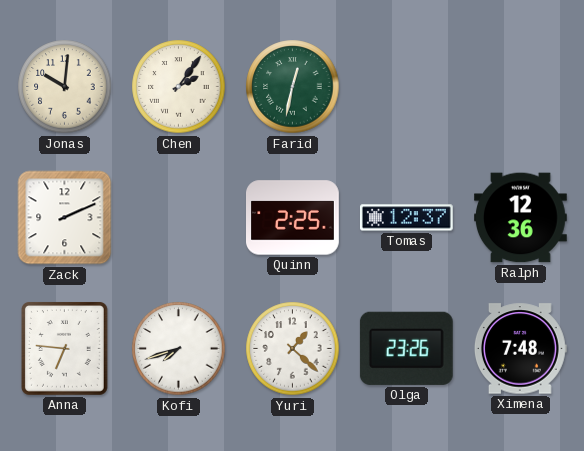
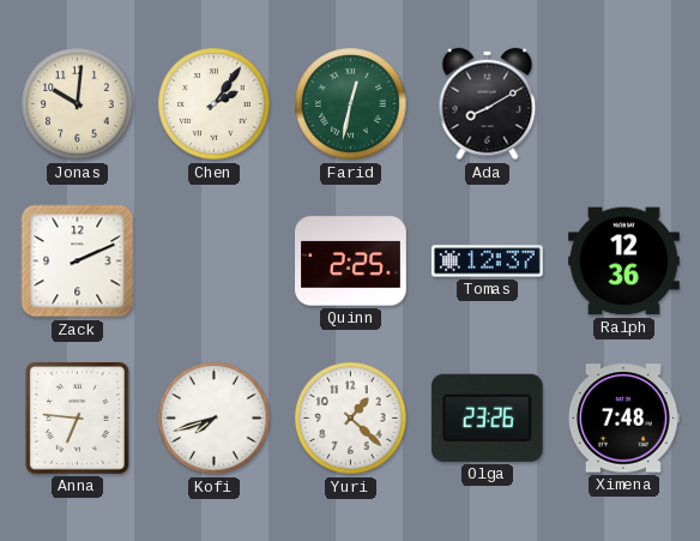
Ada: none -> 8:10 (488, 104)
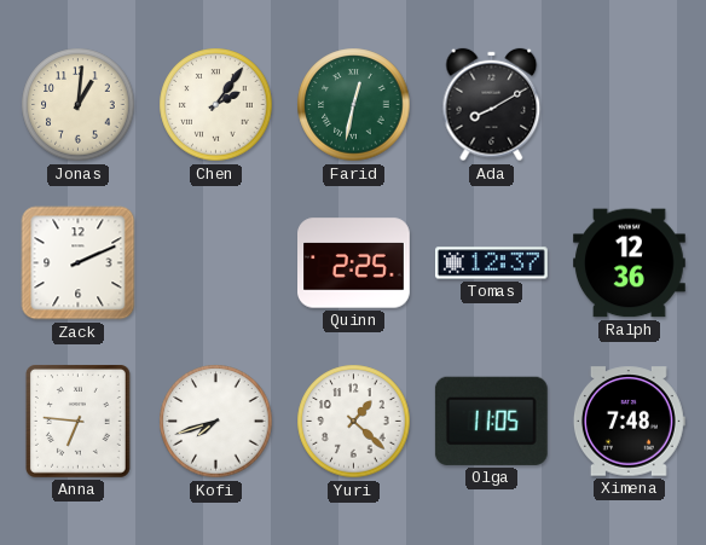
Jonas: 10:01 -> 1:01 (79, 105)
Olga: 23:26 -> 11:05 (491, 421)
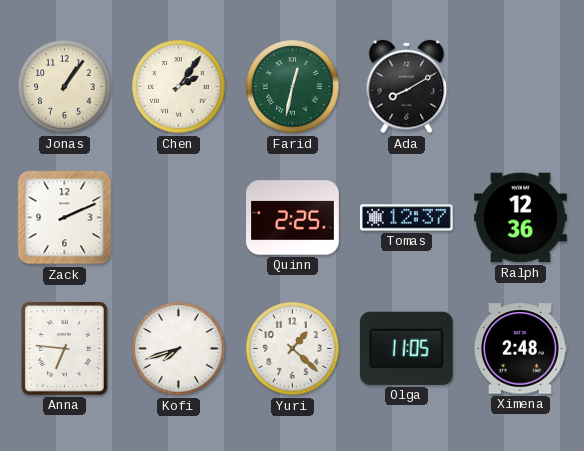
Jonas: 1:01 -> 1:06 (65, 87)
Ximena: 7:48 -> 2:48 (520, 349)
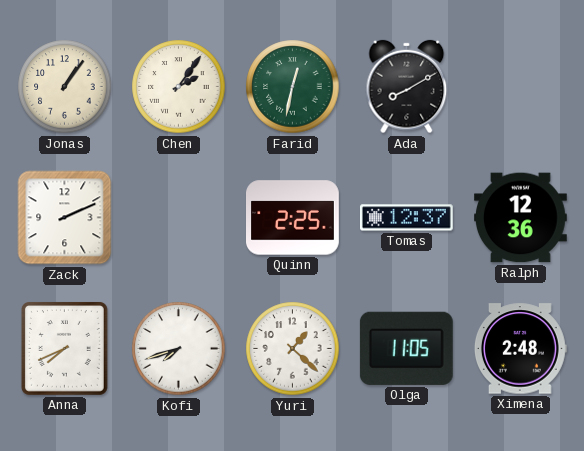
Anna: 6:46 -> 7:41 (64, 348)
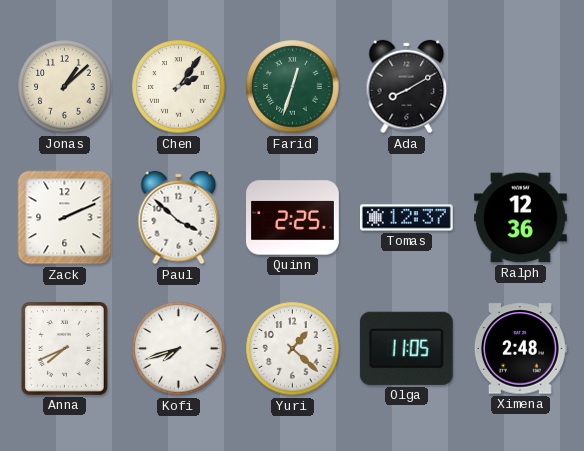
Jonas: 1:06 -> 1:08 (65, 87)
Farid: 12:32 -> 12:33 (293, 87)
Paul: none -> 3:52 (179, 218)
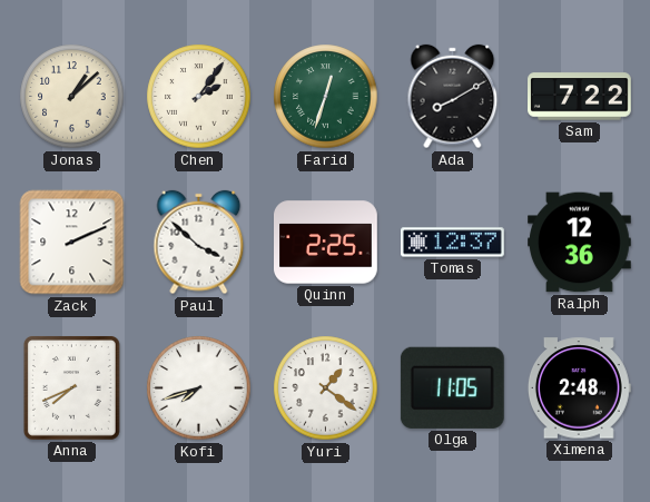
Sam: none -> 7:22 (580, 97)
Yuri: 1:22 -> 1:21 (326, 388)
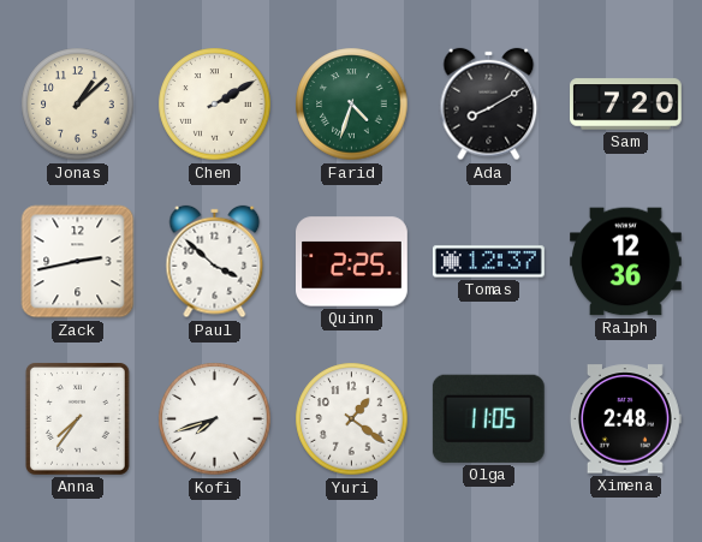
Chen: 2:06 -> 2:10 (215, 105)
Farid: 12:33 -> 4:33 (352, 105)
Sam: 7:22 -> 7:20 (626, 105)
Zack: 2:11 -> 2:43 (78, 262)
Anna: 7:41 -> 7:36 (77, 418)
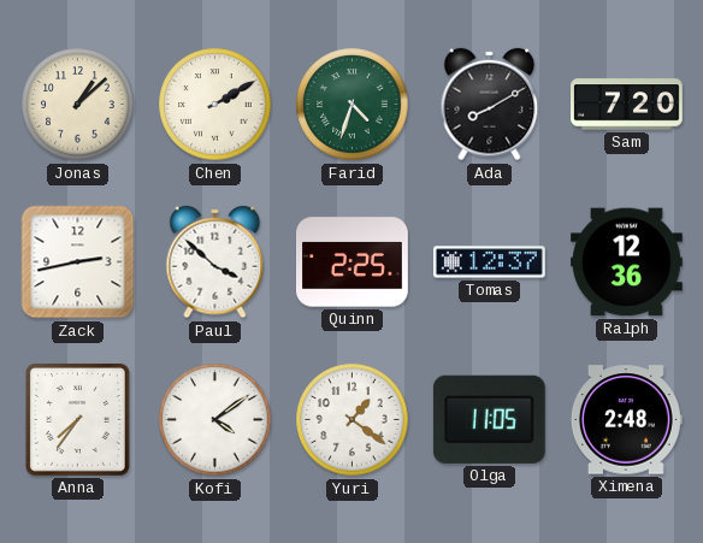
Kofi: 7:42 -> 4:09 (215, 420)
